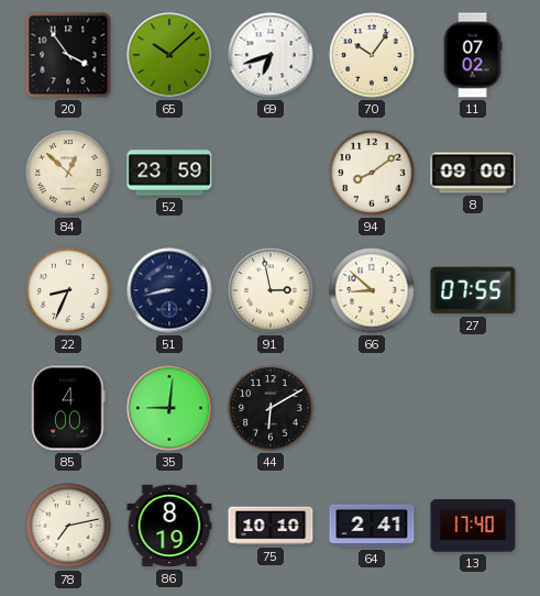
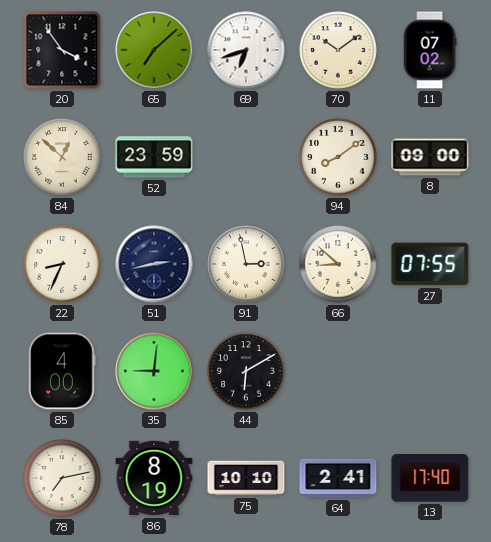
65: 10:08 -> 7:08 (154, 50)
70: 10:06 -> 10:09 (338, 50)
51: 8:43 -> 2:43 (154, 264)
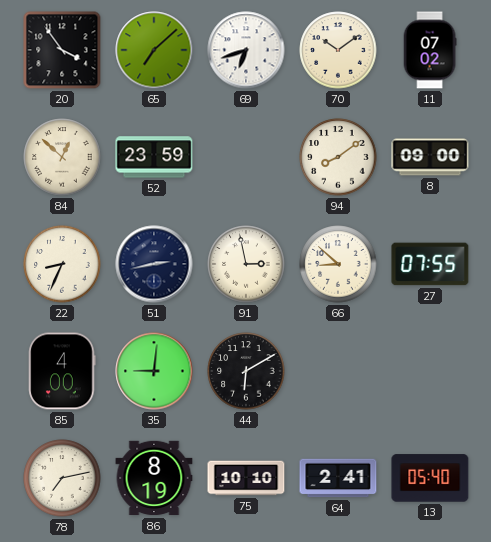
13: 17:40 -> 05:40 (430, 478)
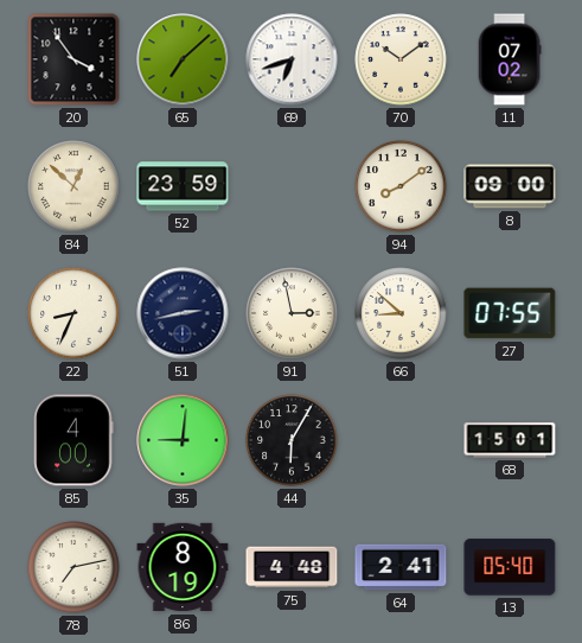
44: 6:10 -> 6:05 (292, 440)
68: none -> 15:01 (510, 440)
75: 10:10 -> 4:48 (292, 567)
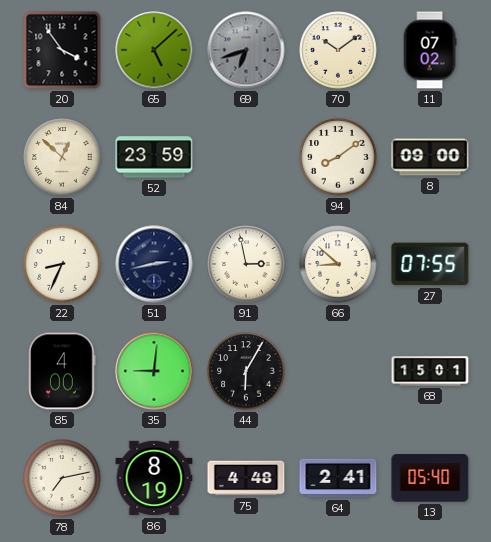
65: 7:08 -> 5:08 (154, 50)
69 dial: white -> grey (246, 50)
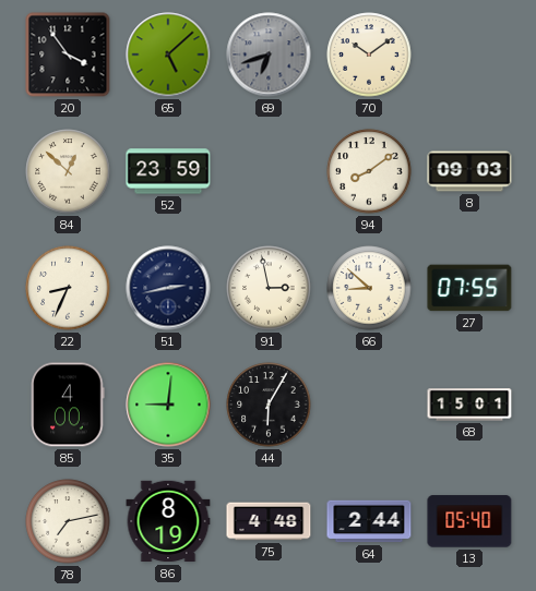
11: 07:02 -> none (430, 50)
8: 09:00 -> 09:03 (469, 171)
64: 2:41 -> 2:44 (369, 521)
